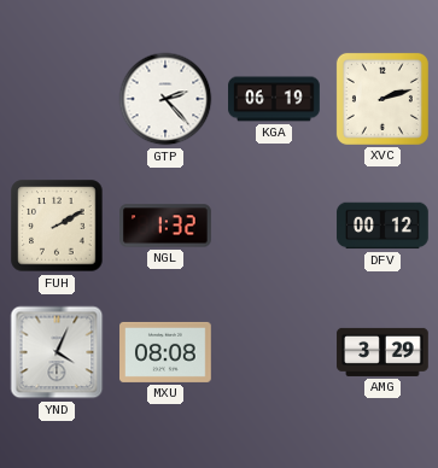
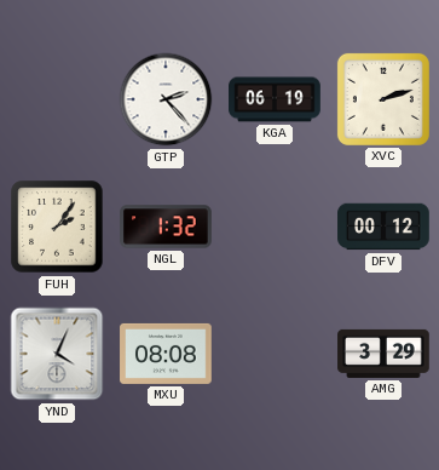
FUH: 2:10 -> 2:06 (57, 227)
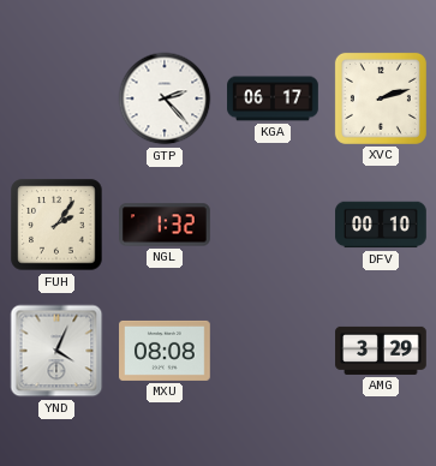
KGA: 06:19 -> 06:17 (273, 98)
DFV: 00:12 -> 00:10 (381, 225)
